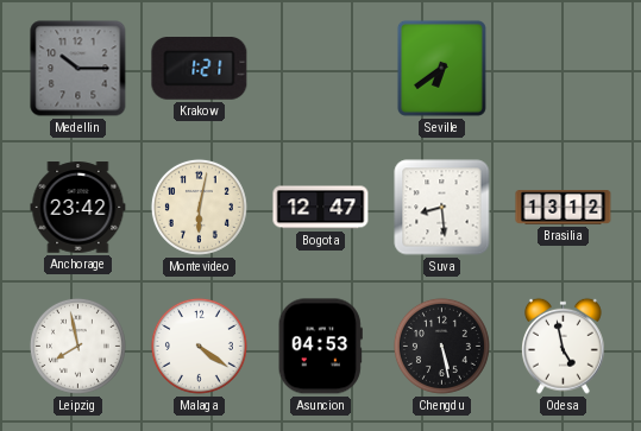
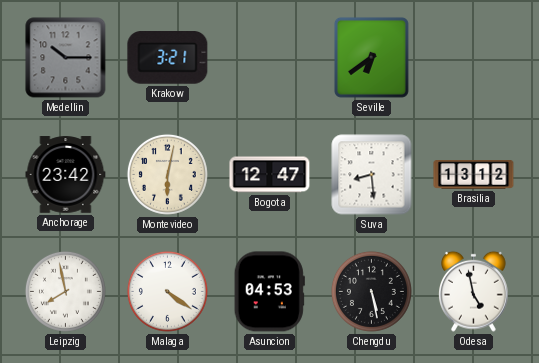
Krakow: 1:21 -> 3:21 (168, 58)
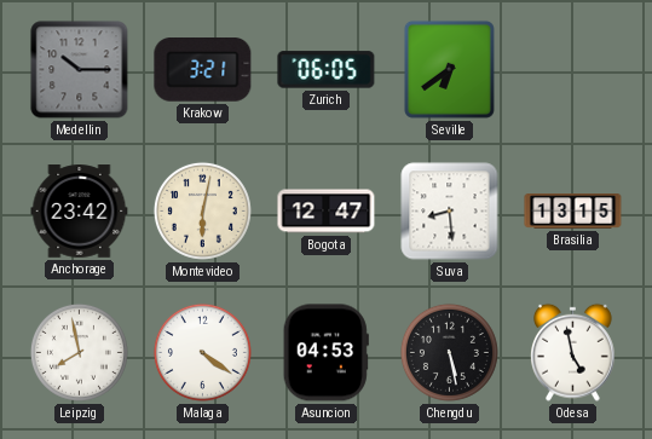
Zurich: none -> 06:05 (327, 70)
Brasilia: 13:12 -> 13:15 (573, 212)
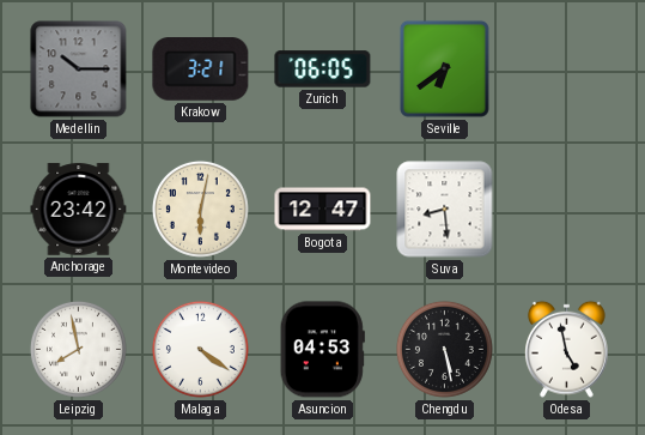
Brasilia: 13:15 -> none (573, 212)
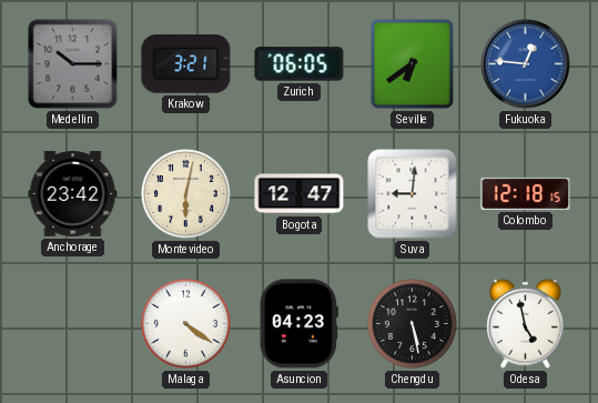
Fukuoka: none -> 12:46 (526, 64)
Suva: 8:29 -> 9:01 (413, 194)
Colombo: none -> 12:18 (526, 193)
Leipzig: 7:58 -> none (78, 349)
Asuncion: 04:53 -> 04:23 (298, 324)
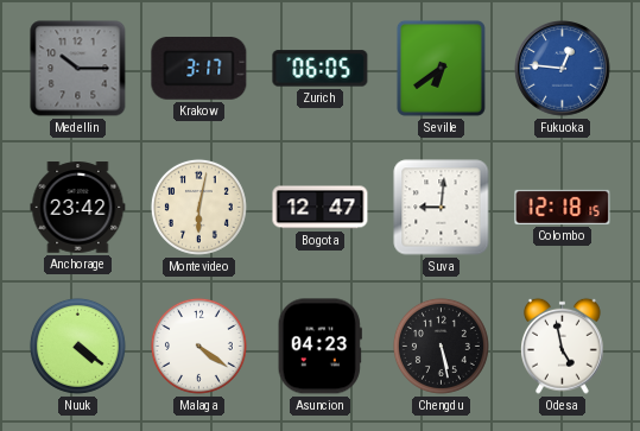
Krakow: 3:21 -> 3:17 (199, 69)
Nuuk: none -> 4:21 (77, 346)
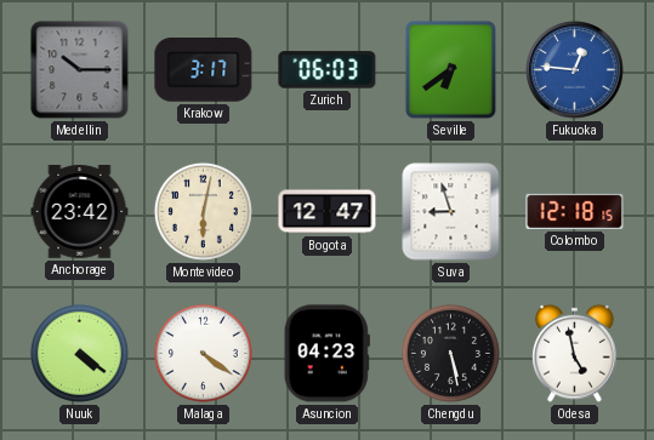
Zurich: 06:05 -> 06:03 (328, 70)
Suva: 9:01 -> 8:57 (451, 212)
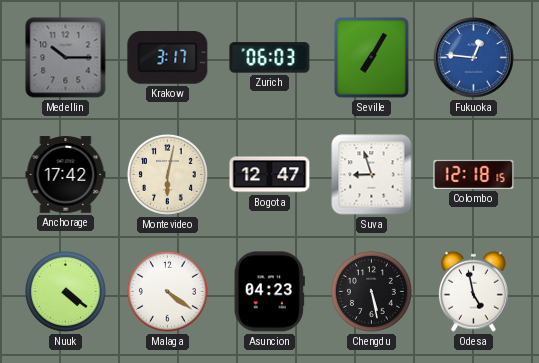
Seville: 6:39 -> 7:05 (371, 57)
Anchorage: 23:42 -> 17:42 (66, 175)
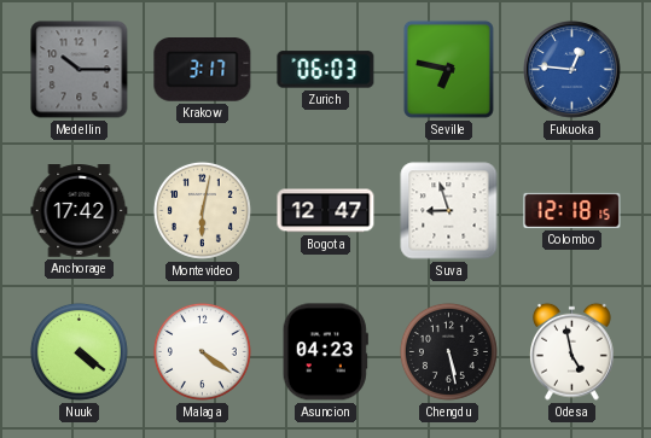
Seville: 7:05 -> 6:47 (448, 69)
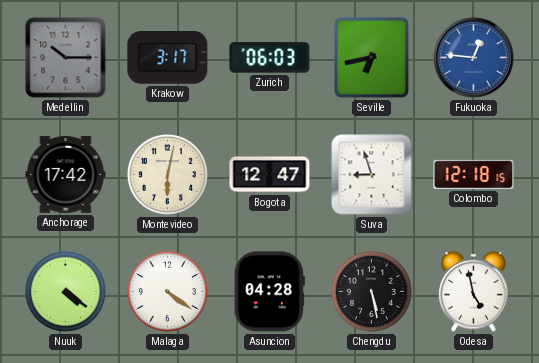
Seville: 6:47 -> 6:43 (371, 57)
Asuncion: 04:23 -> 04:28 (269, 292)
